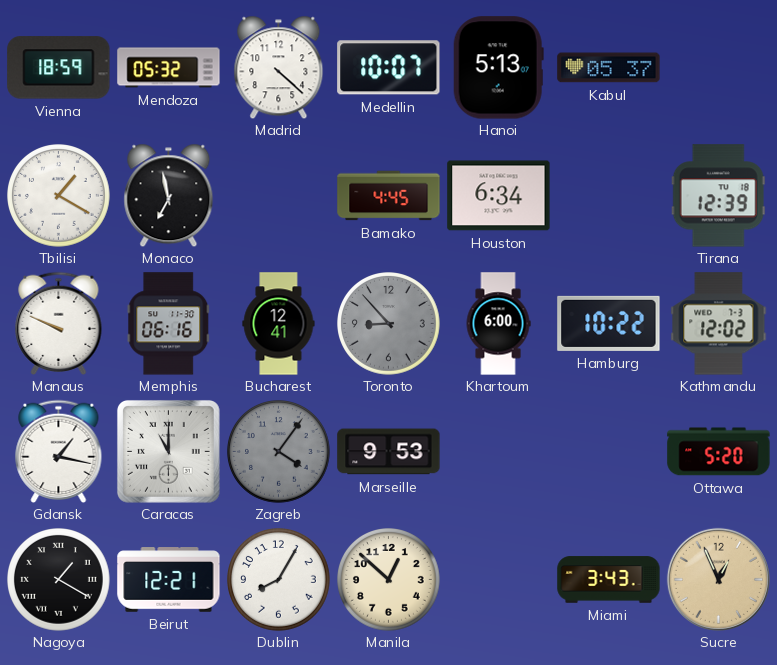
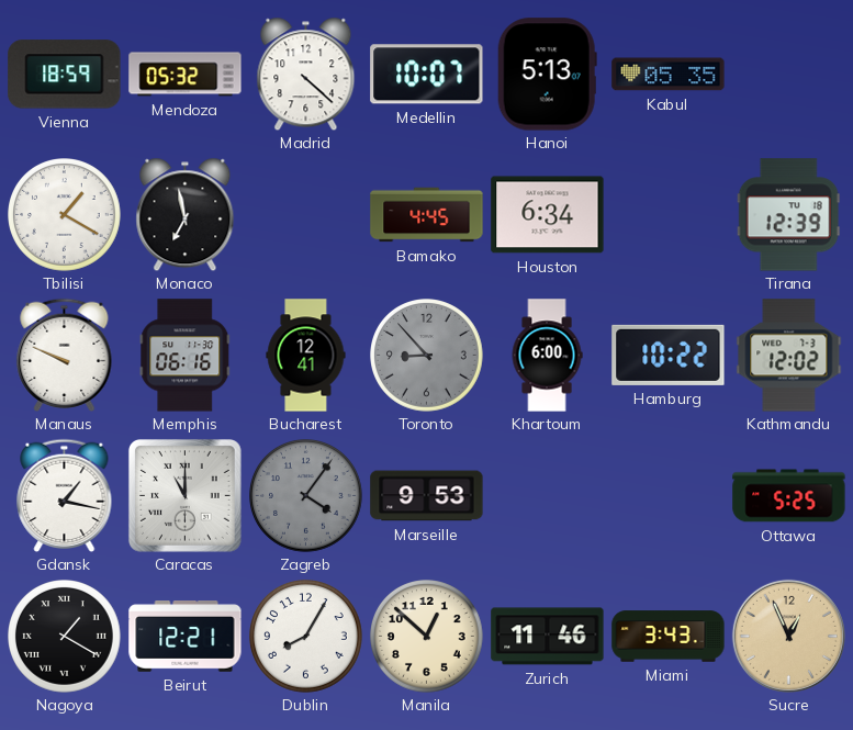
Kabul: 05:37 -> 05:35 (669, 75)
Ottawa: 5:20 -> 5:25 (789, 496)
Zurich: none -> 11:46 (548, 637)
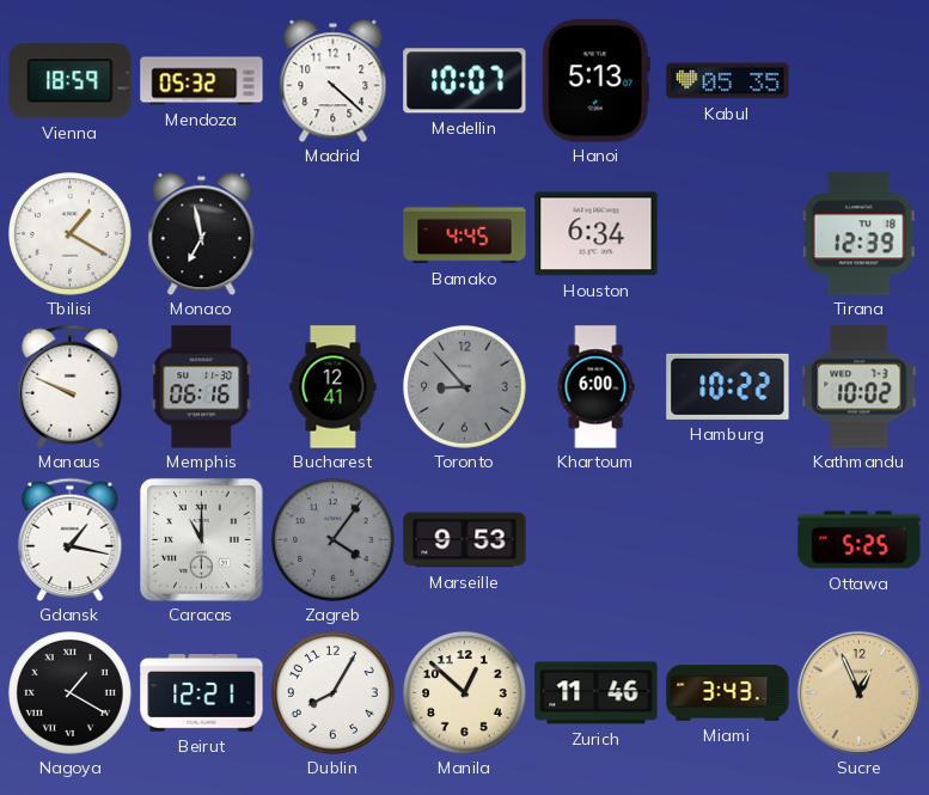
Kathmandu: 12:02 -> 10:02 (860, 387)
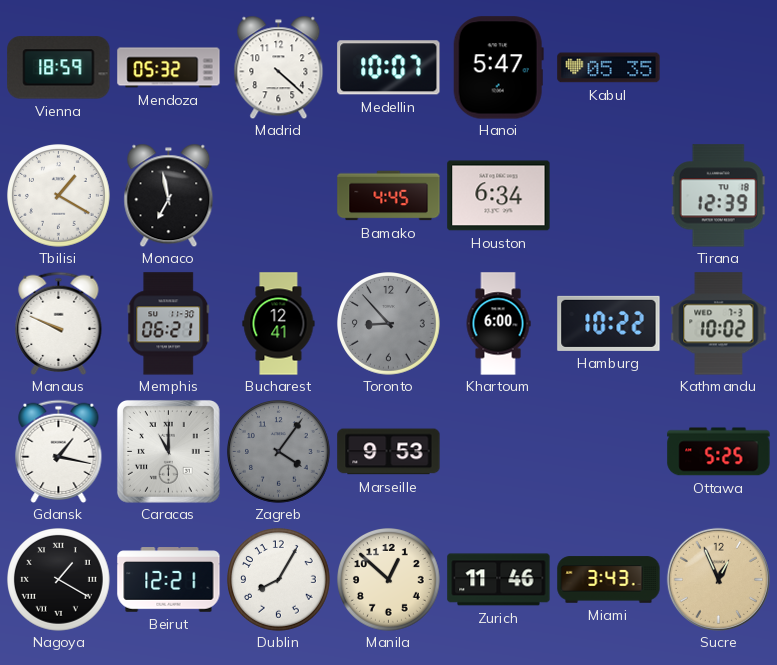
Hanoi: 5:13 -> 5:47 (498, 68)
Memphis: 06:16 -> 06:21 (169, 324)
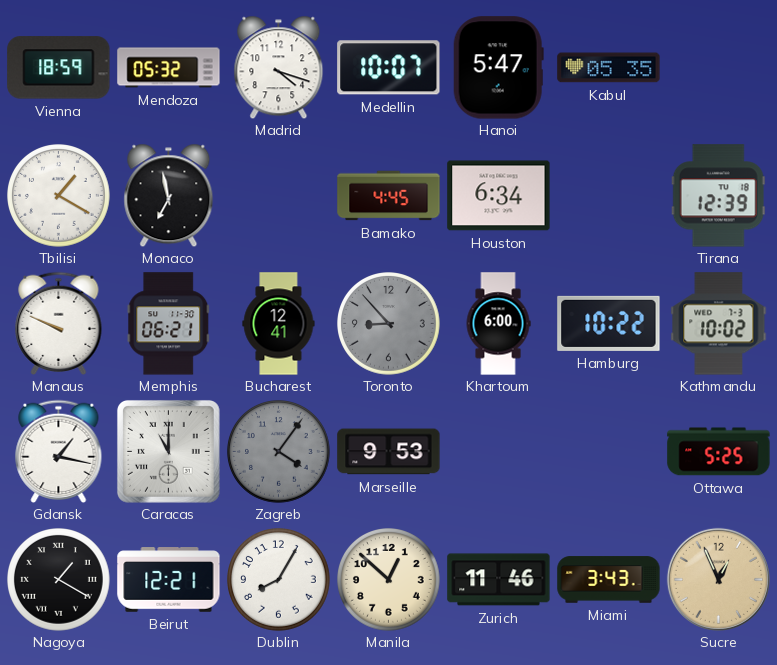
Madrid: 4:22 -> 4:18 (279, 67)
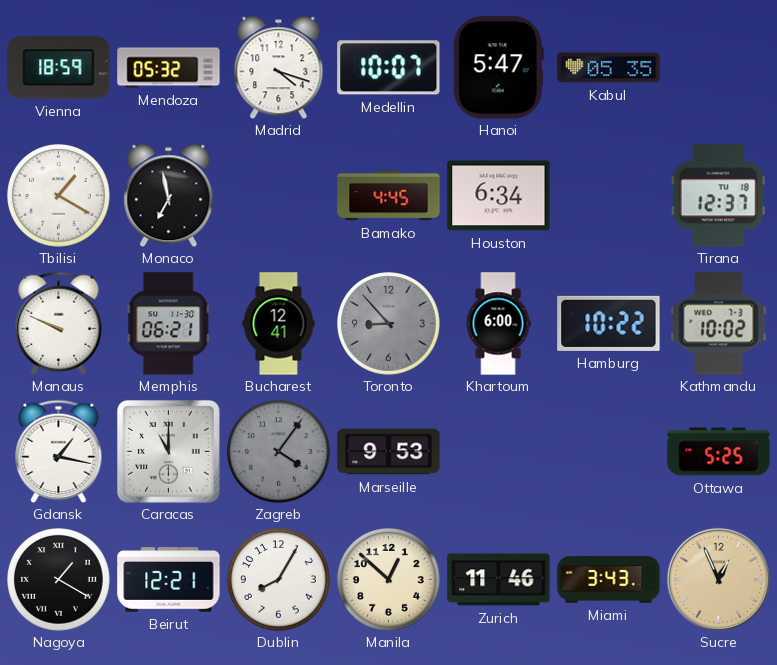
Tirana: 12:39 -> 12:37 (718, 196)
